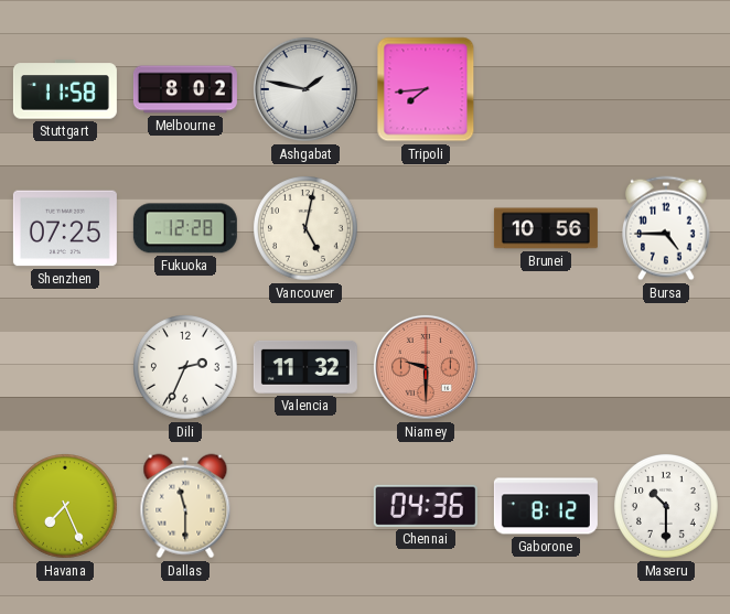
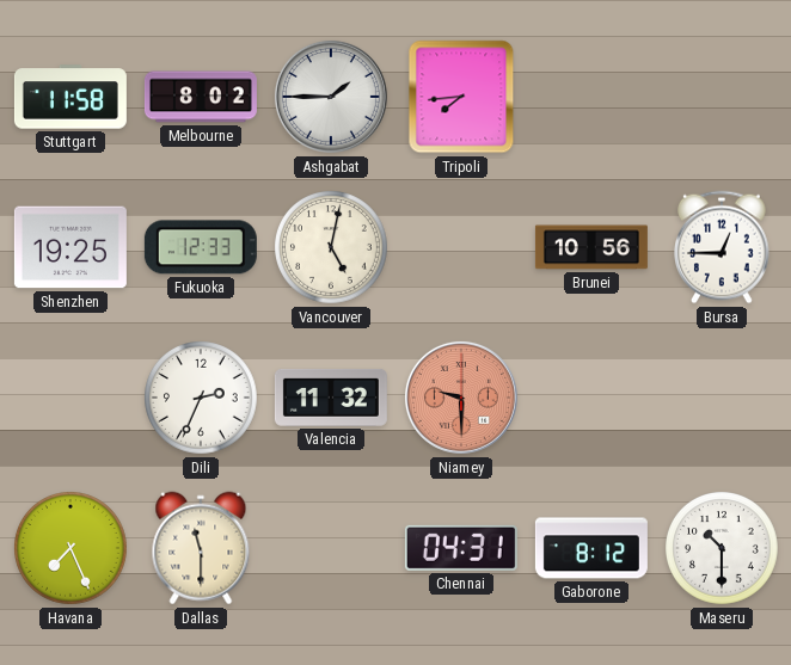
Ashgabat: 1:47 -> 1:45 (331, 97)
Shenzhen: 07:25 -> 19:25 (70, 247)
Fukuoka: 12:28 -> 12:33 (201, 247)
Bursa: 4:45 -> 12:45 (723, 247)
Chennai: 04:36 -> 04:31 (461, 548)
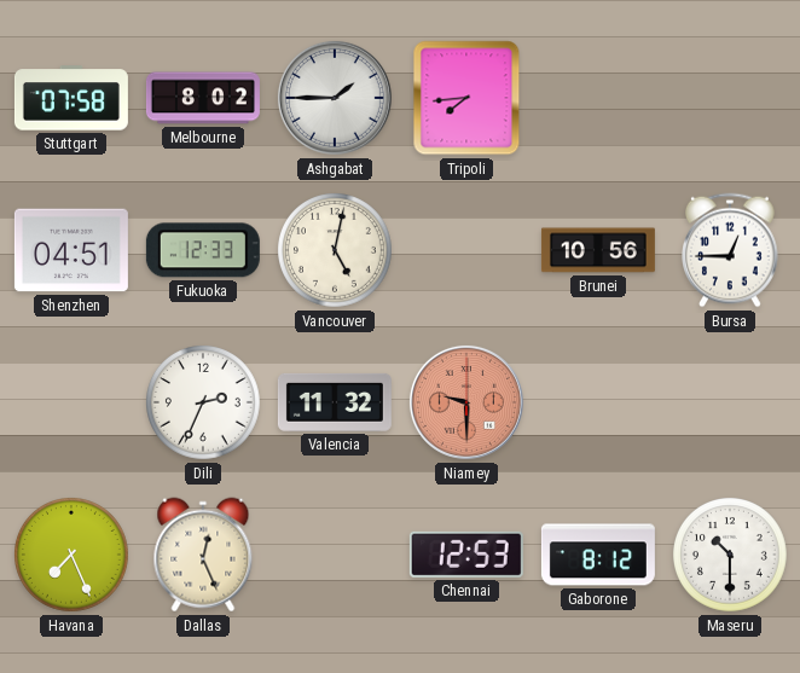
Stuttgart: 11:58 -> 07:58 (71, 98)
Shenzhen: 19:25 -> 04:51 (71, 250)
Dallas: 11:30 -> 12:26 (203, 555)
Chennai: 04:31 -> 12:53 (466, 555)
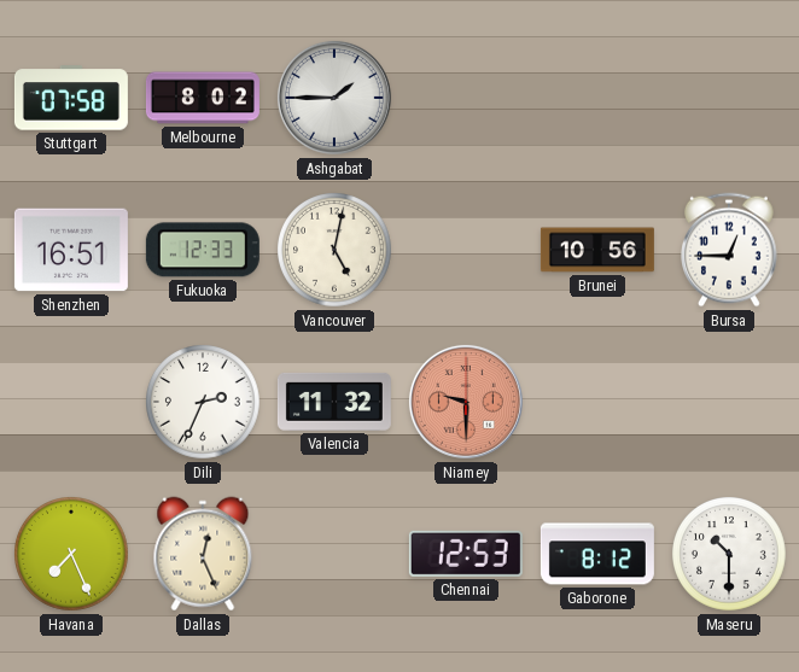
Tripoli: 7:44 -> none (466, 98)
Shenzhen: 04:51 -> 16:51 (71, 250)
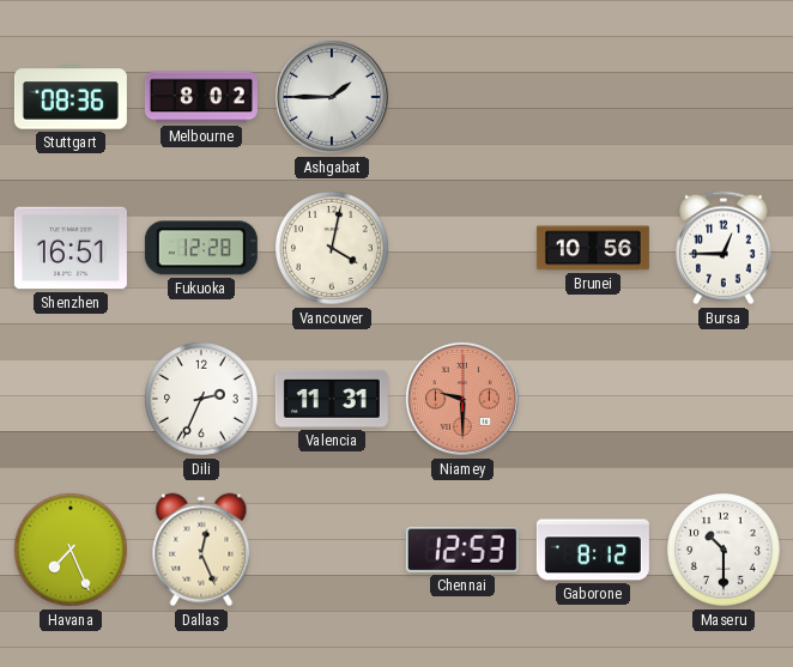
Stuttgart: 07:58 -> 08:36 (71, 97)
Fukuoka: 12:33 -> 12:28 (201, 248)
Vancouver: 5:02 -> 4:02 (333, 249)
Valencia: 11:32 -> 11:31 (332, 399)
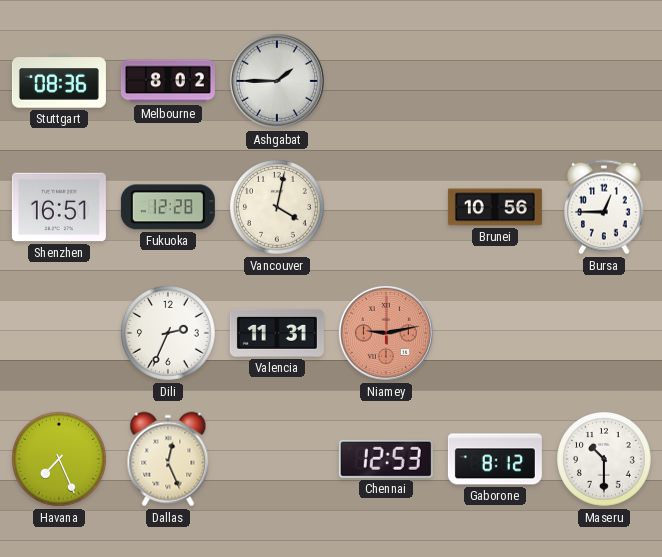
Niamey: 9:30 -> 9:13 (386, 333)
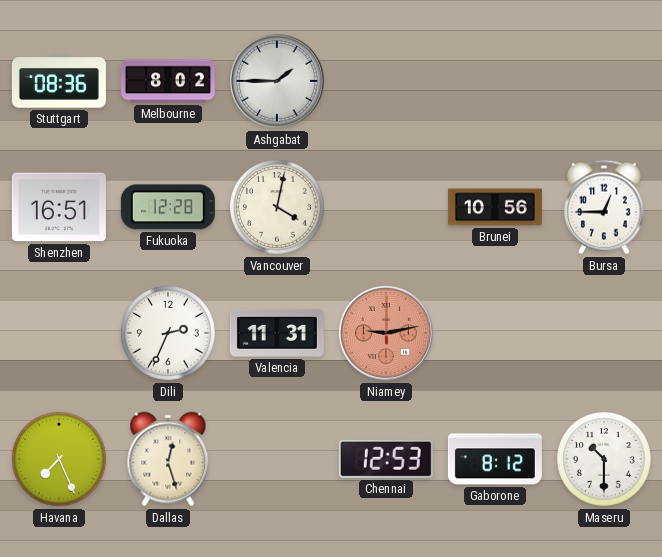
Dallas: 12:26 -> 12:27 (168, 459)
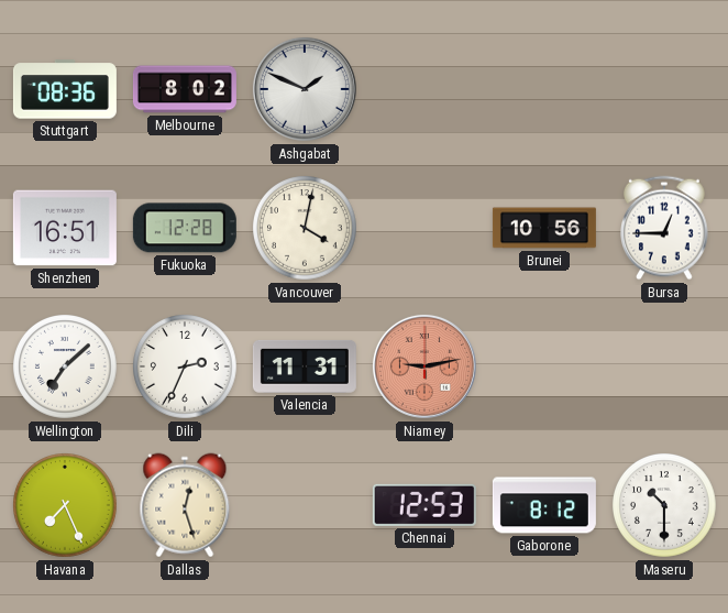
Ashgabat: 1:45 -> 1:49 (305, 89)
Wellington: none -> 7:08 (66, 368)
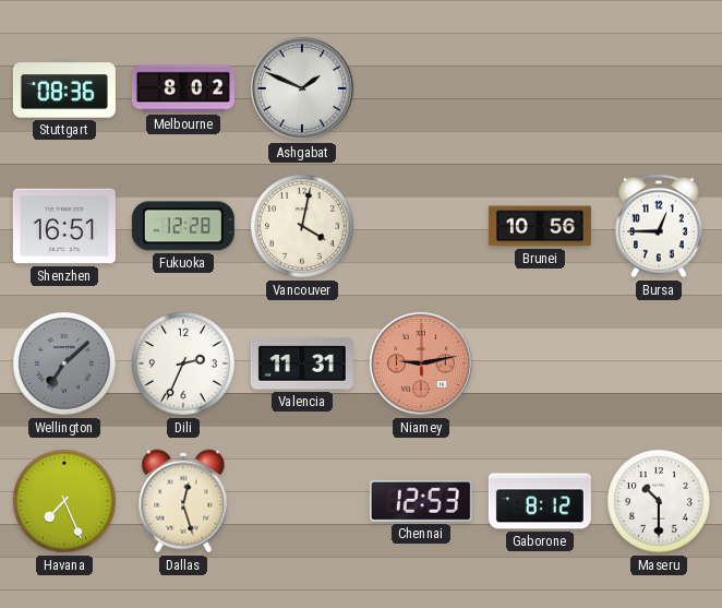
Wellington dial: white -> grey (65, 365)
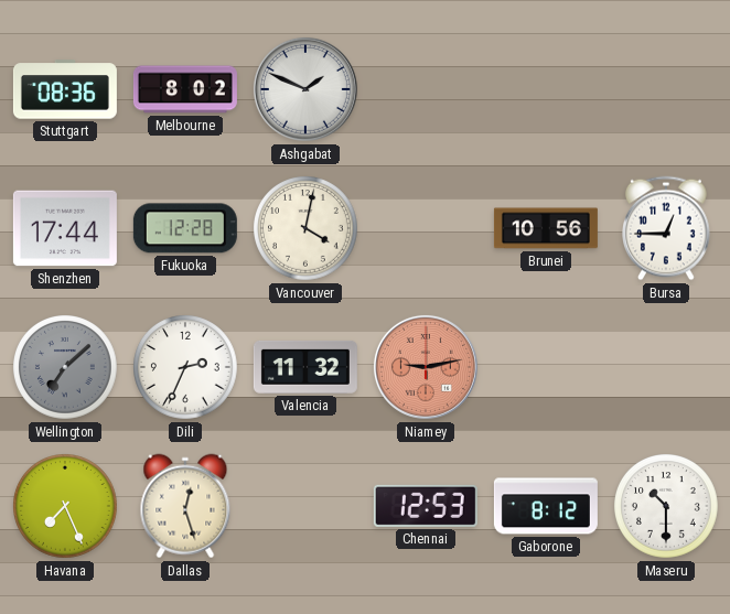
Shenzhen: 16:51 -> 17:44 (65, 228)
Valencia: 11:31 -> 11:32 (305, 367)
